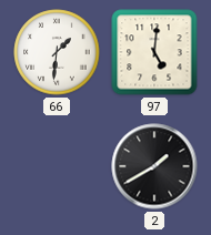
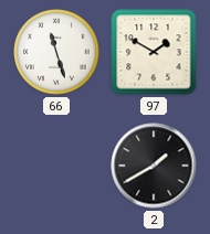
66: 1:31 -> 11:27 (56, 52)
97: 5:01 -> 1:50 (154, 52)
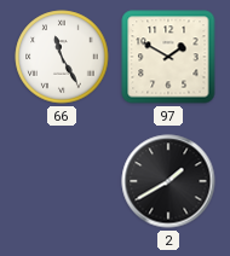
66: 11:27 -> 11:25 (62, 57)
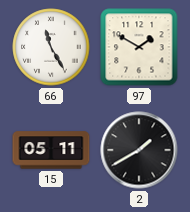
15: none -> 05:11 (51, 150)
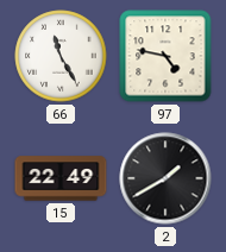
97: 1:50 -> 4:47 (165, 56)
15: 05:11 -> 22:49 (61, 178)
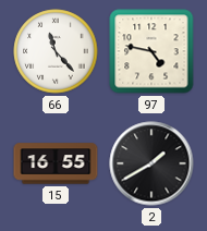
66: 11:25 -> 11:23 (56, 51)
15: 22:49 -> 16:55 (56, 163)
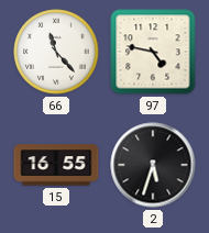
2: 1:40 -> 5:33 (153, 165)
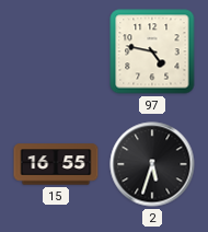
66: 11:23 -> none (56, 52)
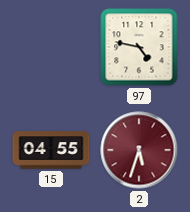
15: 16:55 -> 04:55 (51, 150)
2 dial: black -> burgundy (139, 150)
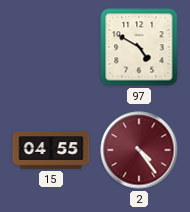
97: 4:47 -> 4:50 (139, 47)
2: 5:33 -> 4:24 (139, 150)
